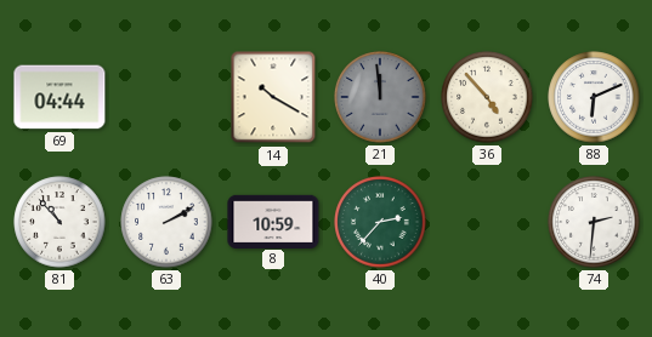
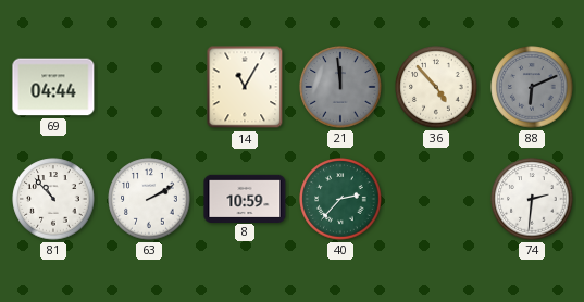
14: 10:20 -> 11:05 (245, 87)
88 dial: white -> grey (532, 87)
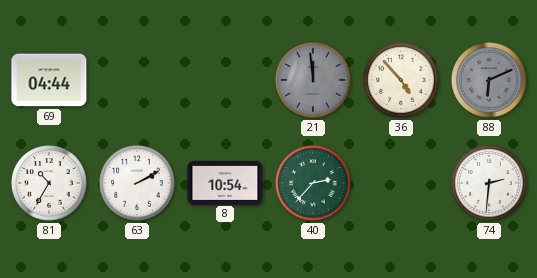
14: 11:05 -> none (245, 87)
81: 10:53 -> 10:35 (49, 183)
8: 10:59 -> 10:54 (225, 182)
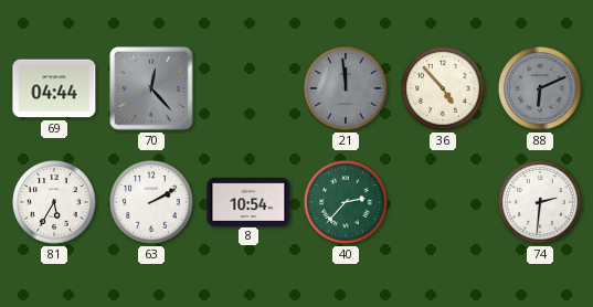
70: none -> 12:23 (151, 88)
81: 10:35 -> 5:35 (54, 202)
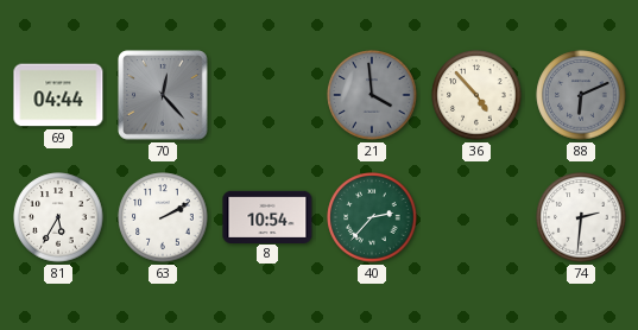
21: 11:59 -> 3:59 (372, 95)
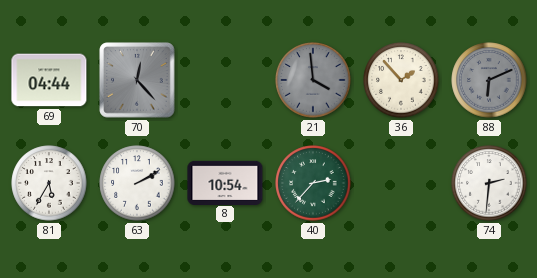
36: 4:53 -> 1:53 (401, 80)
